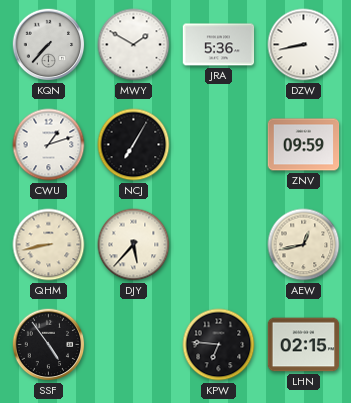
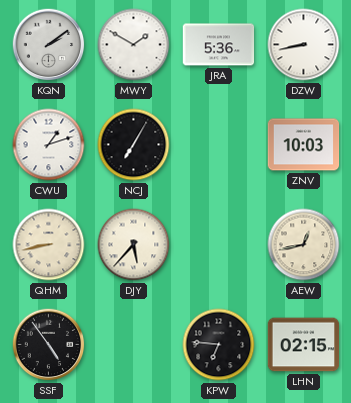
KQN: 7:37 -> 2:09 (49, 45)
ZNV: 09:59 -> 10:03 (304, 145)
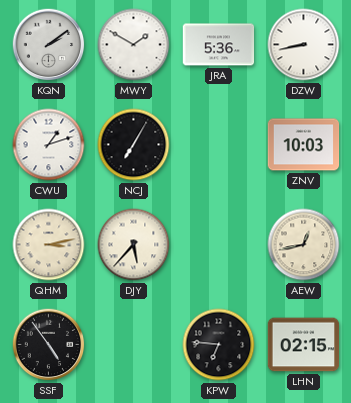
QHM: 8:43 -> 3:13 (49, 245)
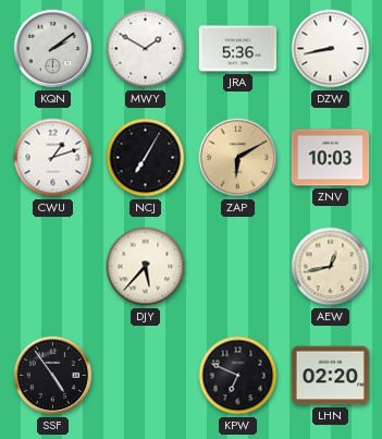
ZAP: none -> 6:10 (238, 158)
QHM: 3:13 -> none (49, 245)
KPW: 6:46 -> 6:49 (238, 376)
LHN: 02:15 -> 02:20 (331, 376)
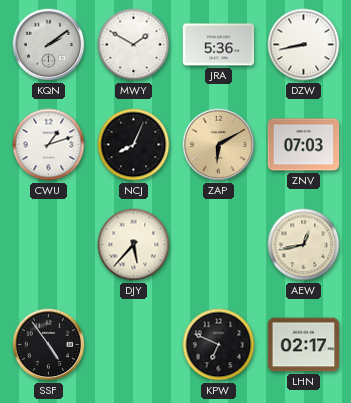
NCJ: 7:05 -> 8:04 (134, 145)
ZNV: 10:03 -> 07:03 (304, 145)
LHN: 02:20 -> 02:17 (304, 345)
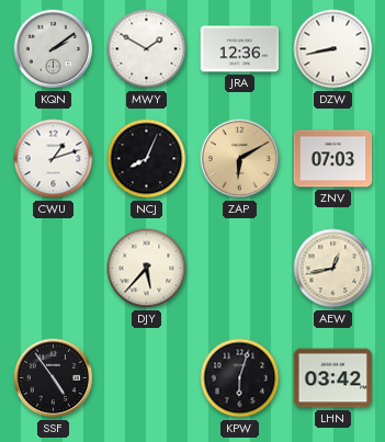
JRA: 5:36 -> 12:36 (240, 49)
KPW: 6:49 -> 6:03 (240, 378)
LHN: 02:17 -> 03:42 (333, 378)
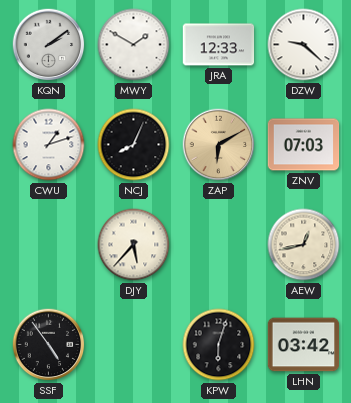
JRA: 12:36 -> 12:33 (219, 45)
DZW: 8:43 -> 9:22 (304, 45)
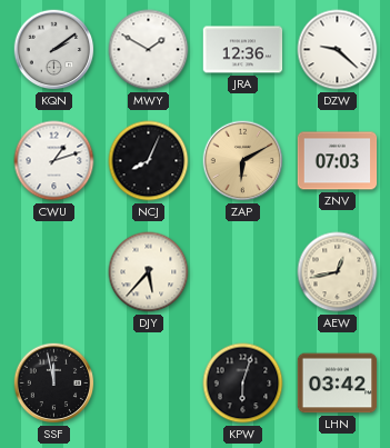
JRA: 12:33 -> 12:36 (243, 50)
SSF: 4:54 -> 11:58 (54, 384)
